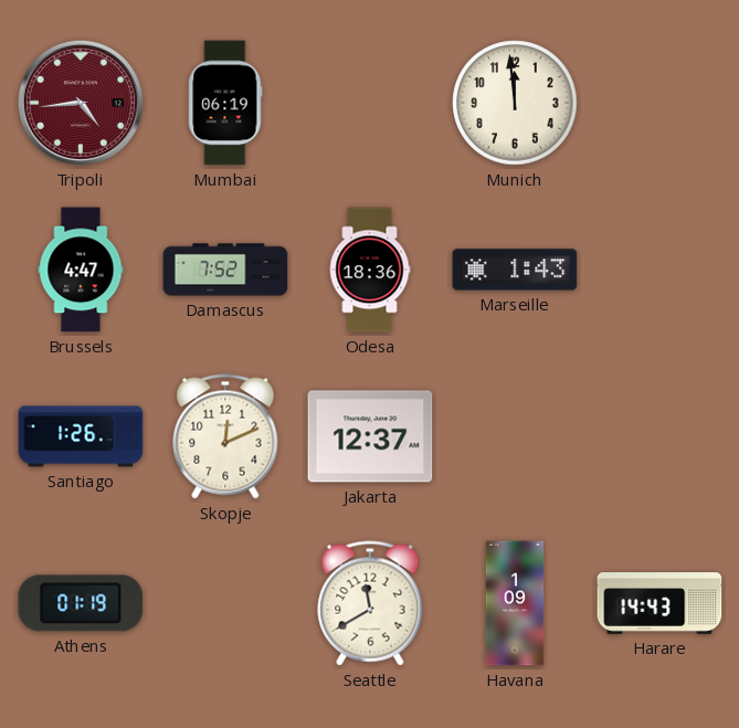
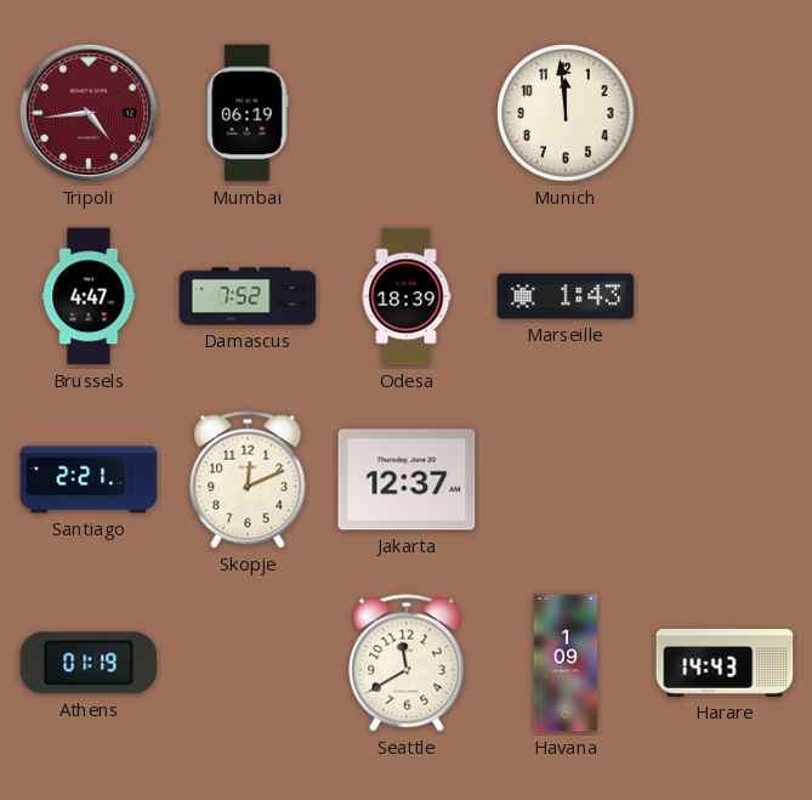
Odesa: 18:36 -> 18:39 (407, 296)
Santiago: 1:26 -> 2:21 (89, 480)
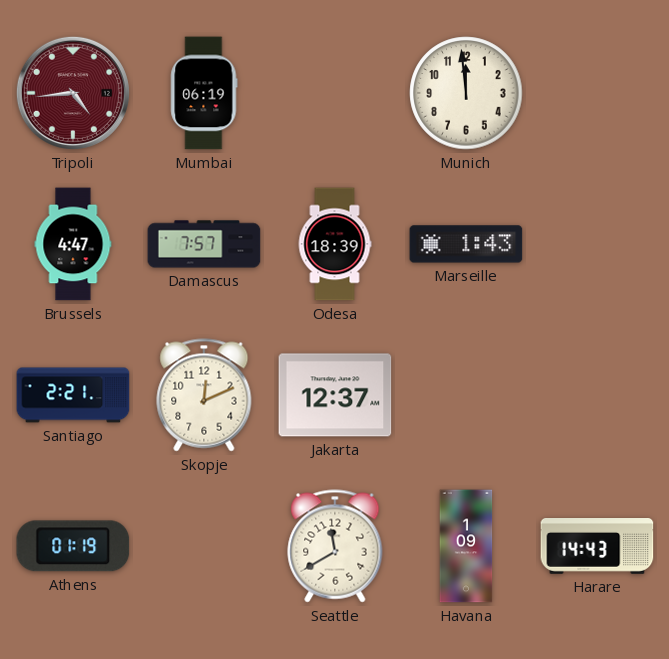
Damascus: 7:52 -> 7:57 (204, 244)
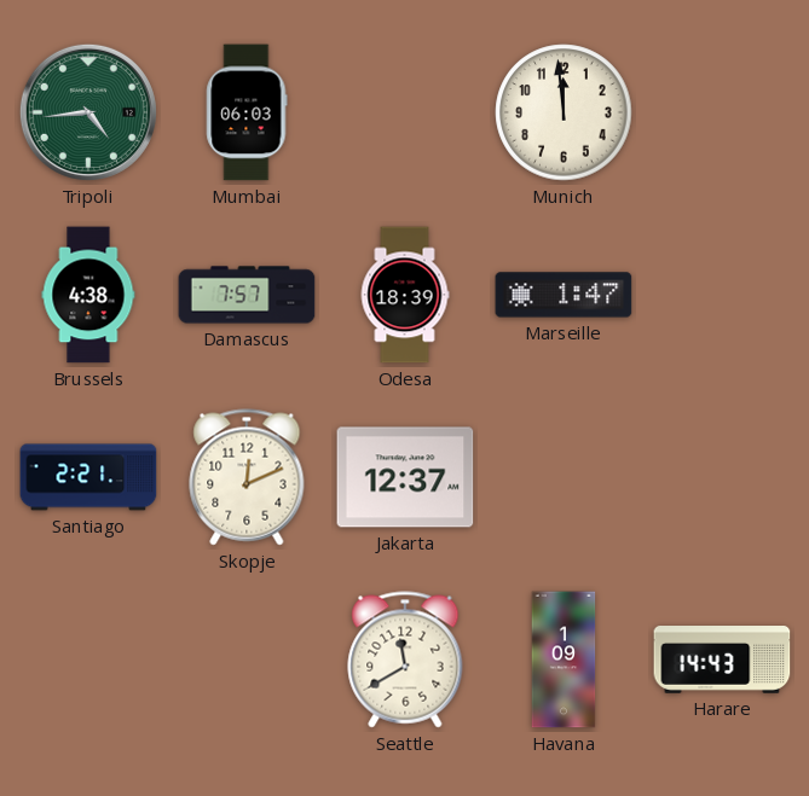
Tripoli dial: burgundy -> green (88, 112)
Mumbai: 06:19 -> 06:03 (247, 112)
Brussels: 4:47 -> 4:38 (88, 295)
Marseille: 1:43 -> 1:47 (564, 295)
Athens: 01:19 -> none (73, 546)
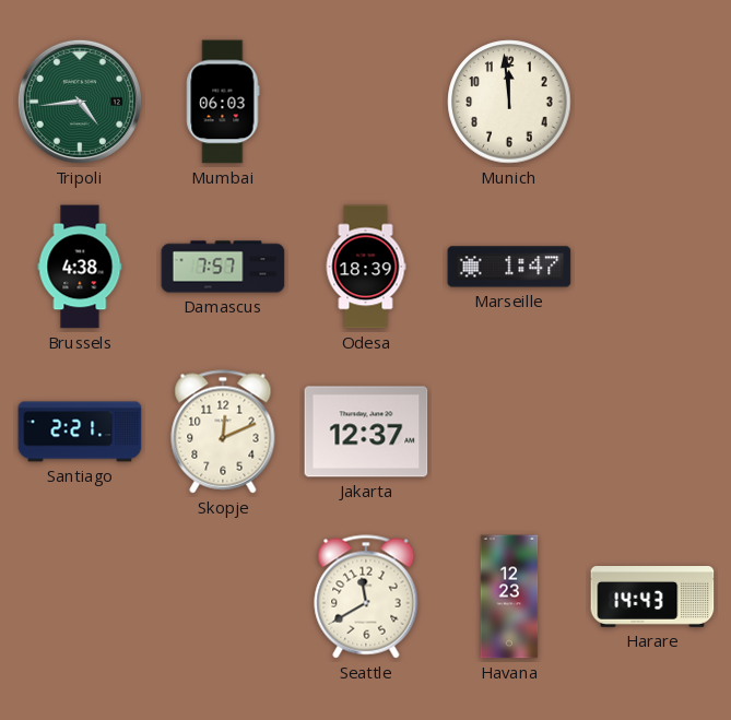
Havana: 1:09 -> 12:23 (509, 597)
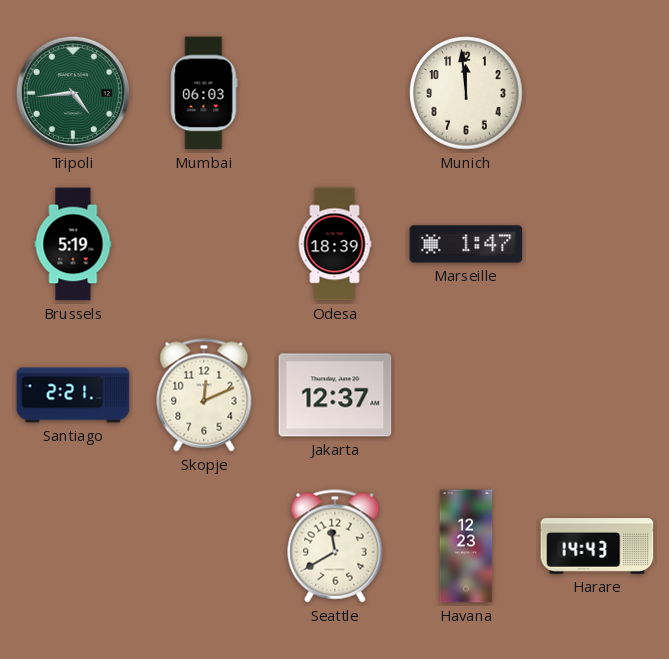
Brussels: 4:38 -> 5:19 (73, 244)
Damascus: 7:57 -> none (223, 267)
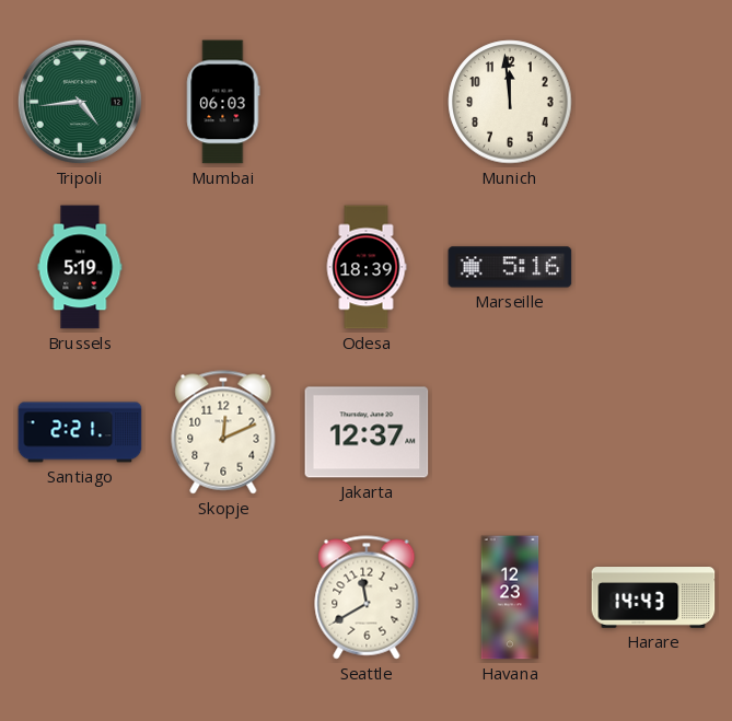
Marseille: 1:47 -> 5:16 (510, 267)
